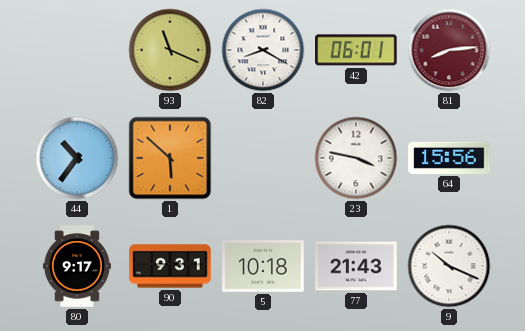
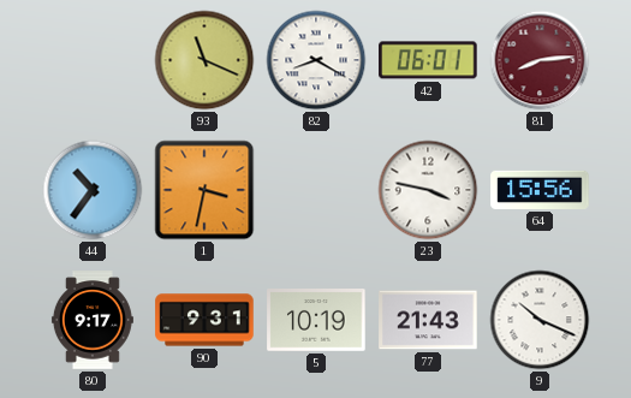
1: 5:52 -> 3:32 (204, 190)
5: 10:18 -> 10:19 (316, 320)
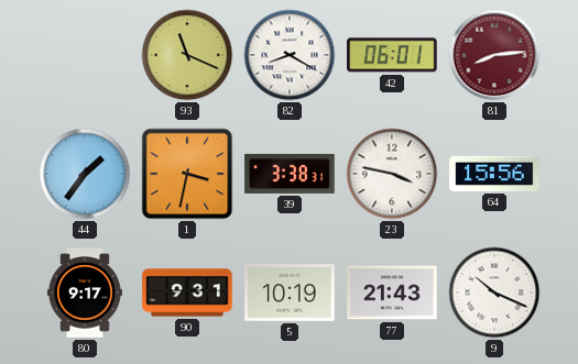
44: 10:36 -> 1:36 (85, 174)
39: none -> 3:38 (290, 174)
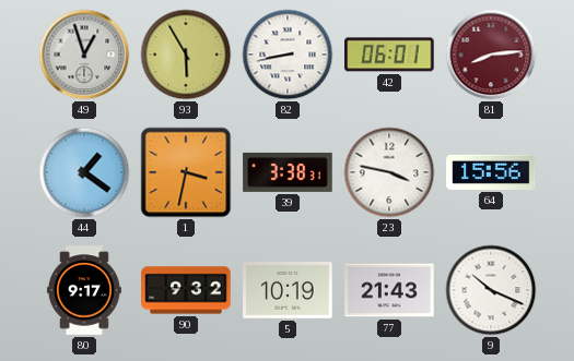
49: none -> 12:57 (84, 55)
93: 11:19 -> 5:55 (186, 55)
82: 8:20 -> 8:43 (288, 55)
44: 1:36 -> 1:21 (84, 172)
90: 9:31 -> 9:32 (186, 290)
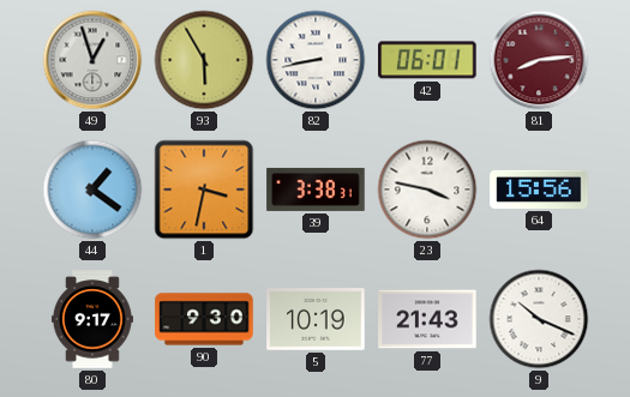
90: 9:32 -> 9:30 (204, 319)
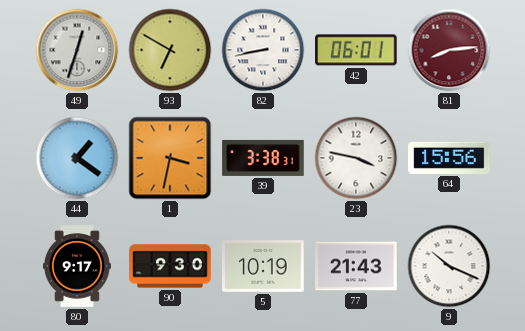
49: 12:57 -> 12:33 (77, 50)
93: 5:55 -> 6:50 (170, 50)
